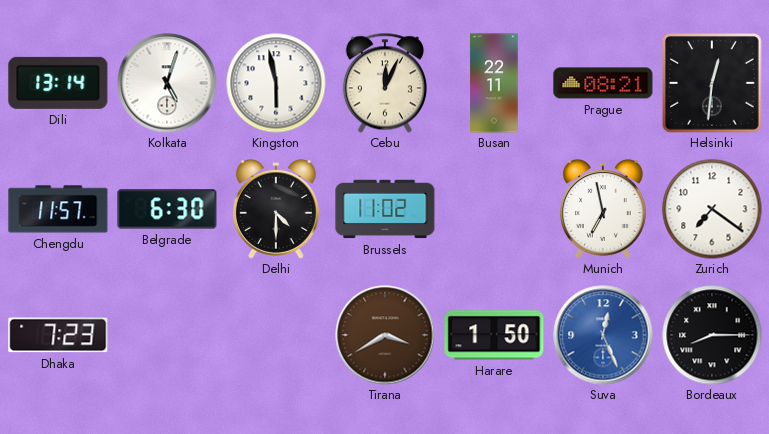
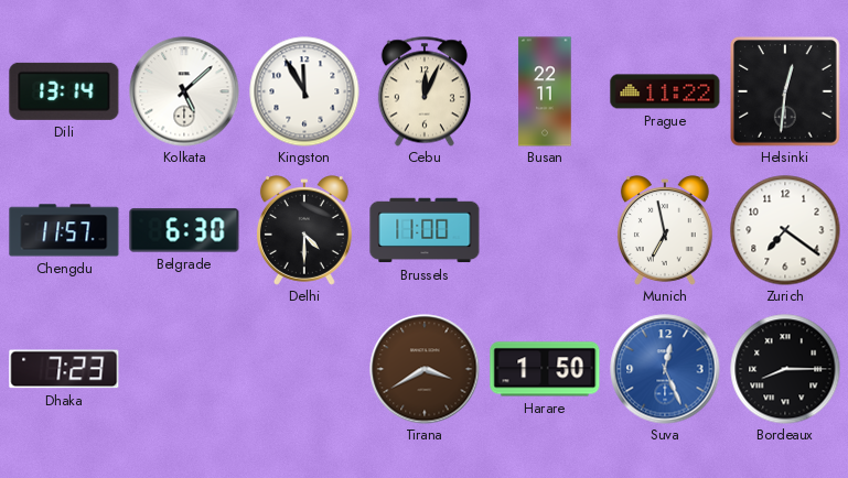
Kolkata: 5:03 -> 5:08 (184, 91)
Kingston: 5:58 -> 11:55 (304, 91)
Prague: 08:21 -> 11:22 (665, 91)
Brussels: 11:02 -> 11:00 (425, 230)
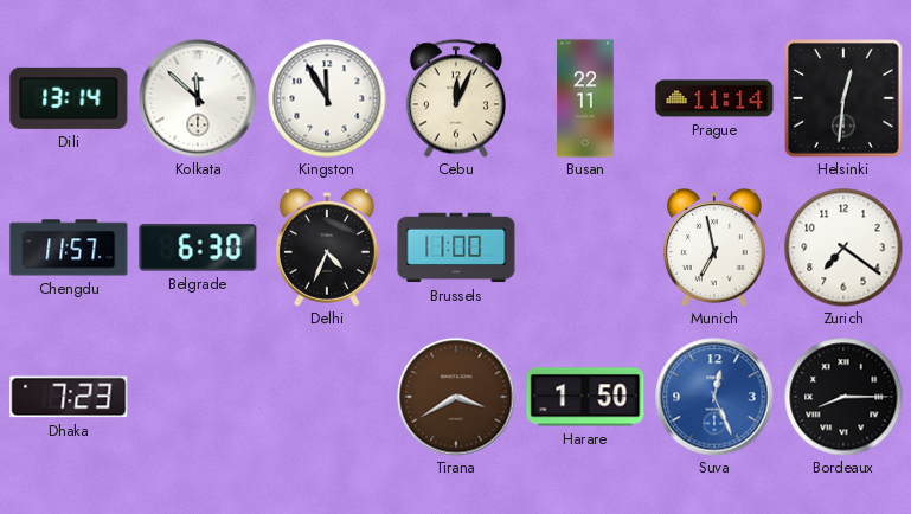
Kolkata: 5:08 -> 11:52 (198, 98)
Prague: 11:22 -> 11:14 (714, 98)
Delhi: 4:30 -> 4:34 (327, 248)
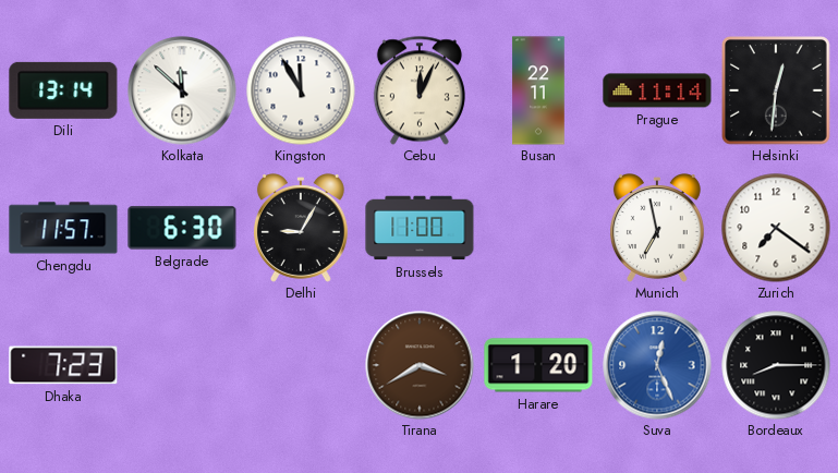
Delhi: 4:34 -> 9:05 (301, 228)
Harare: 1:50 -> 1:20 (538, 365)
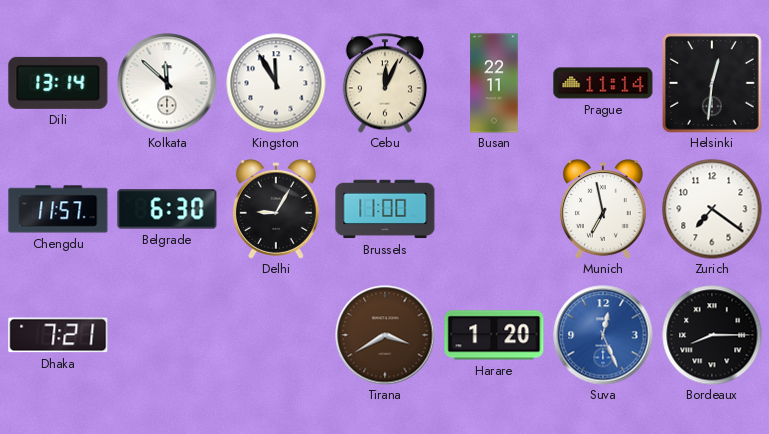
Dhaka: 7:23 -> 7:21 (58, 335)
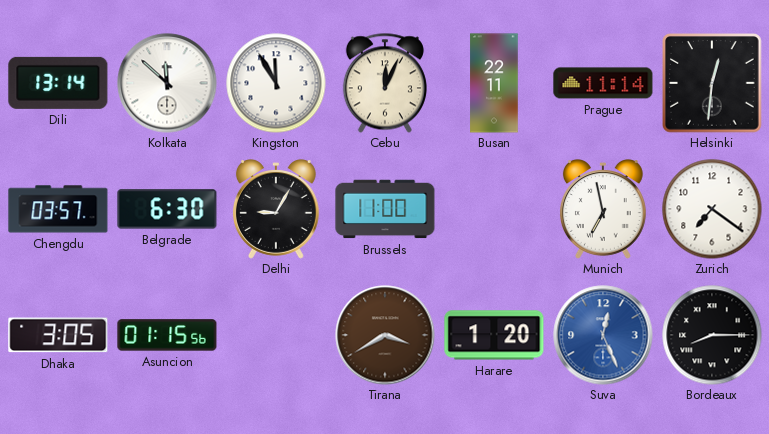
Chengdu: 11:57 -> 03:57 (58, 209)
Dhaka: 7:21 -> 3:05 (58, 335)
Asuncion: none -> 01:15 (167, 335)
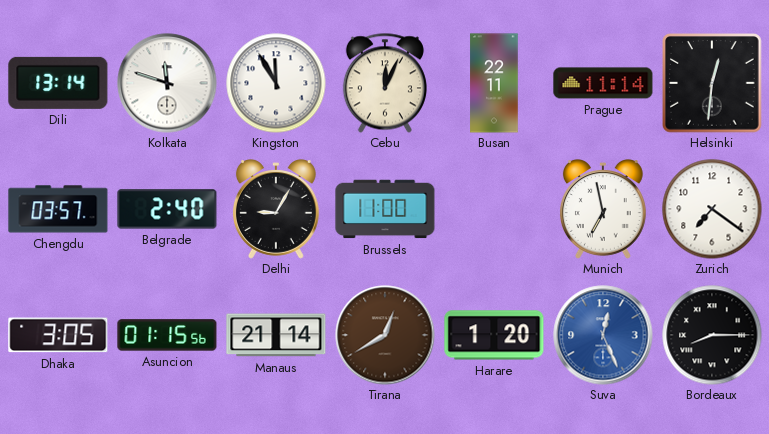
Kolkata: 11:52 -> 11:48 (167, 83)
Belgrade: 6:30 -> 2:40 (167, 209)
Manaus: none -> 21:14 (276, 335)
Tirana: 3:40 -> 12:40 (385, 335)
